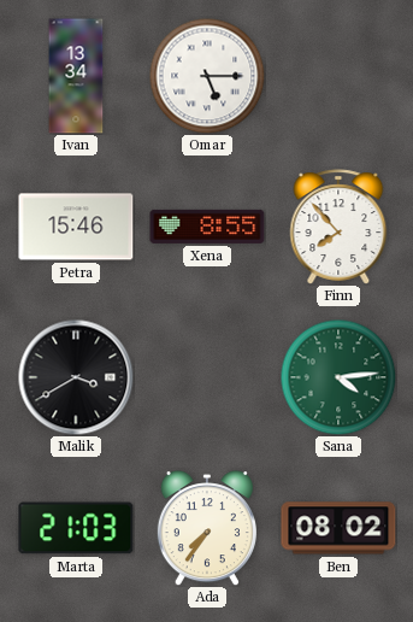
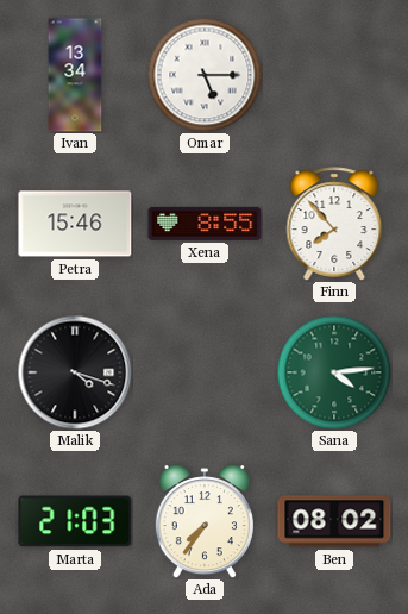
Malik: 3:40 -> 4:18 (75, 372)
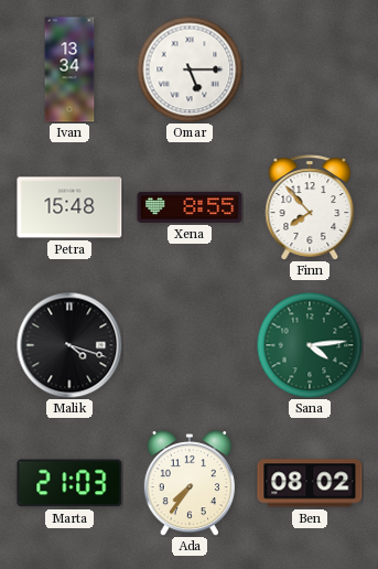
Petra: 15:46 -> 15:48 (69, 207)
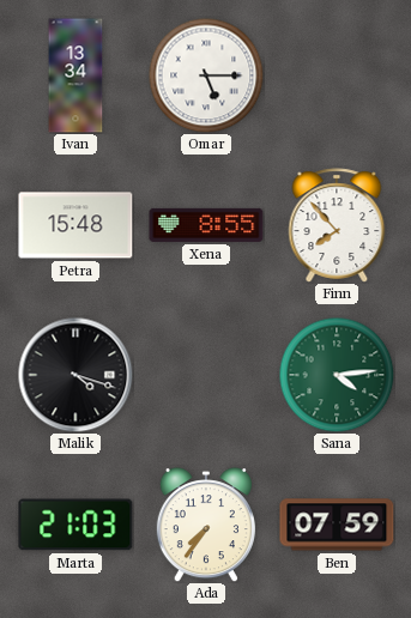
Ben: 08:02 -> 07:59 (337, 525)
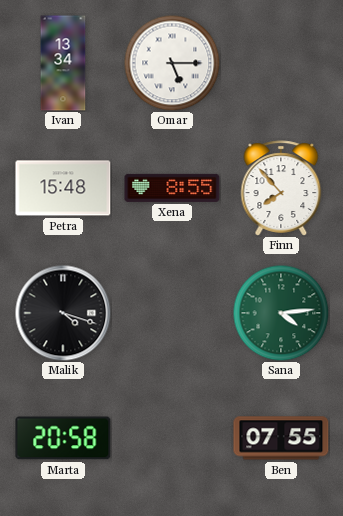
Marta: 21:03 -> 20:58 (63, 438)
Ada: 7:36 -> none (206, 525)
Ben: 07:59 -> 07:55 (281, 438)
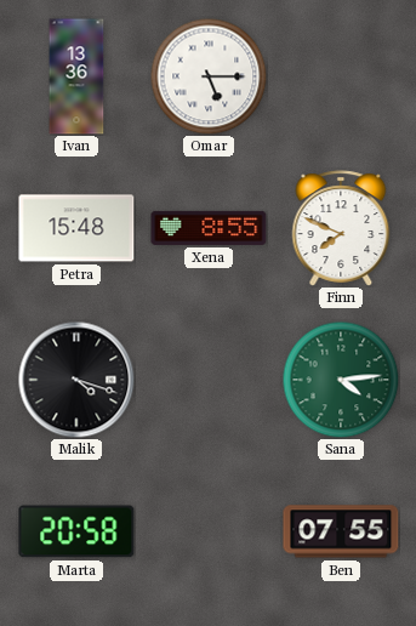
Ivan: 13:34 -> 13:36 (76, 76)
Finn: 7:53 -> 7:49 (341, 228)
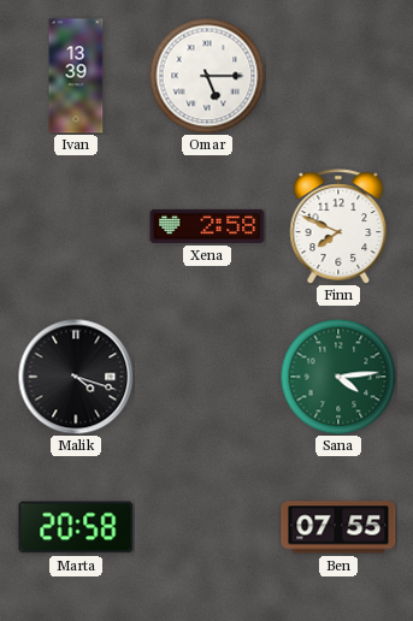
Ivan: 13:36 -> 13:39 (76, 76)
Petra: 15:48 -> none (76, 228)
Xena: 8:55 -> 2:58 (207, 226)
